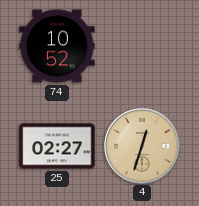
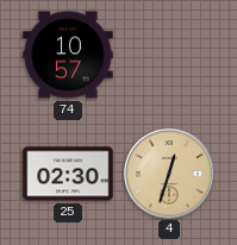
74: 10:52 -> 10:57 (68, 55)
25: 02:27 -> 02:30 (68, 174)
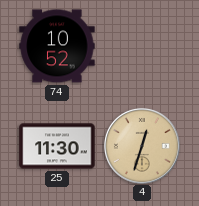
74: 10:57 -> 10:52 (57, 46)
25: 02:30 -> 11:30 (57, 146)
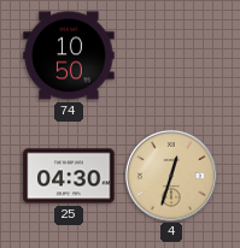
74: 10:52 -> 10:50 (69, 55)
25: 11:30 -> 04:30 (69, 176)
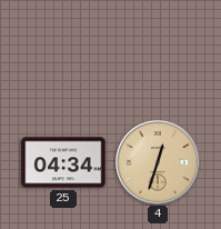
74: 10:50 -> none (69, 55)
25: 04:30 -> 04:34 (63, 162)
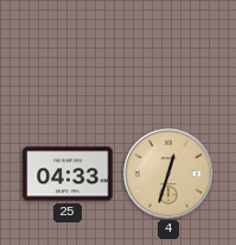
25: 04:34 -> 04:33 (68, 174)
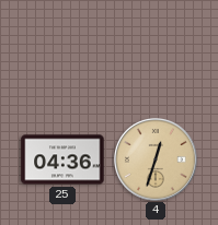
25: 04:33 -> 04:36 (62, 159)
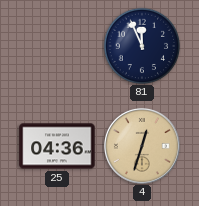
81: none -> 11:56 (142, 46)
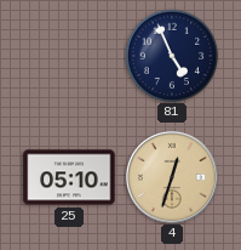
81: 11:56 -> 4:56 (172, 56)
25: 04:36 -> 05:10 (69, 177)
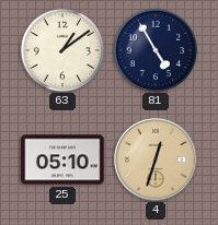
63: none -> 1:09 (62, 50)
81: 4:56 -> 4:55 (156, 50)
